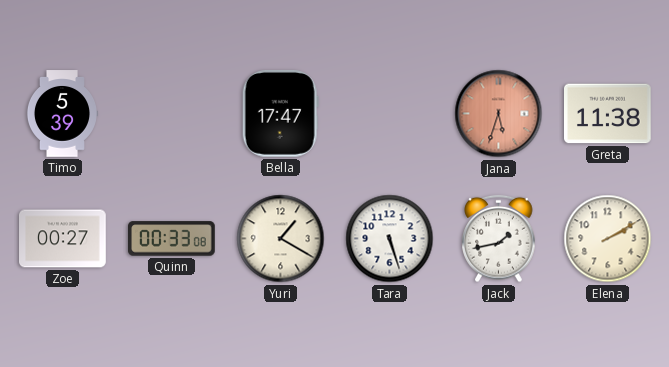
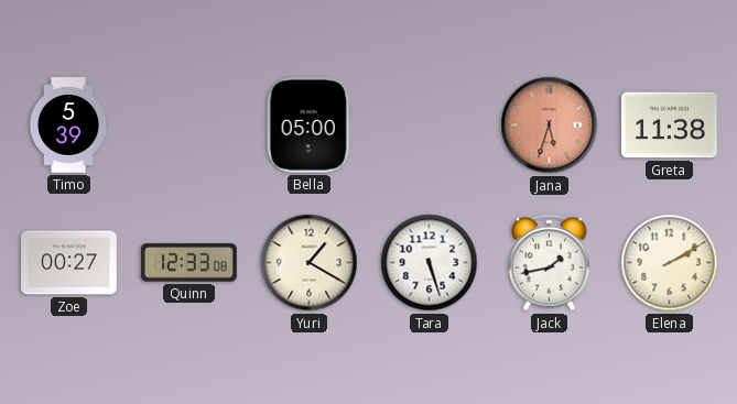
Bella: 17:47 -> 05:00 (308, 124)
Quinn: 00:33 -> 12:33 (189, 263)
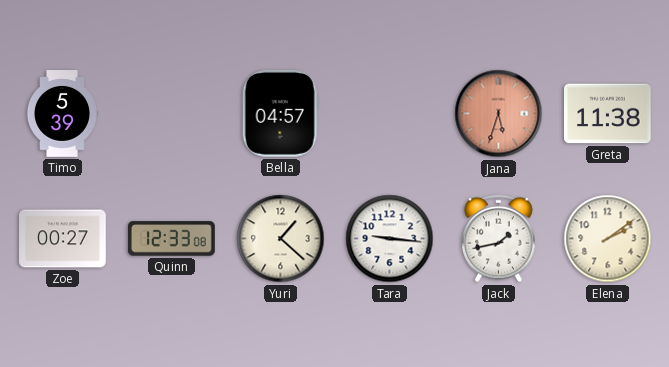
Bella: 05:00 -> 04:57 (280, 113)
Yuri: 1:20 -> 1:22 (281, 239)
Tara: 5:27 -> 9:16 (390, 239)
Elena: 2:10 -> 2:09 (608, 239)
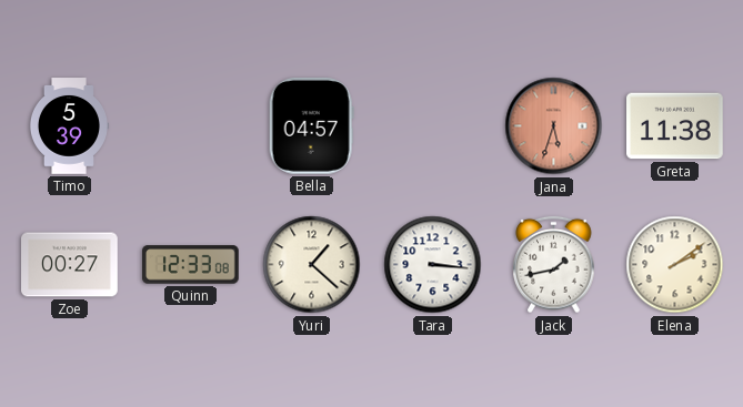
Tara: 9:16 -> 3:16 (433, 265)
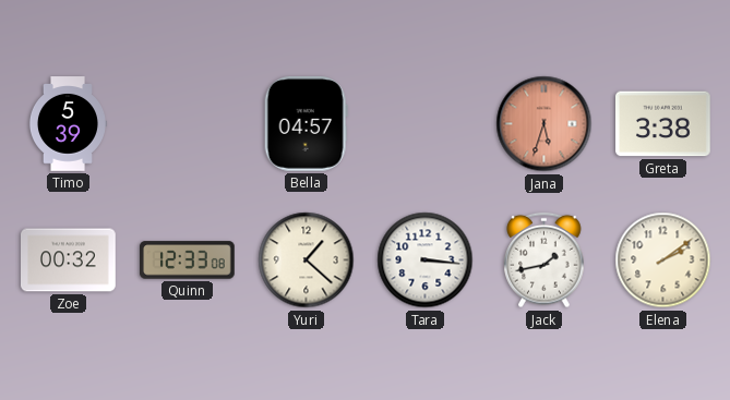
Greta: 11:38 -> 3:38 (663, 124)
Zoe: 00:27 -> 00:32 (69, 260)
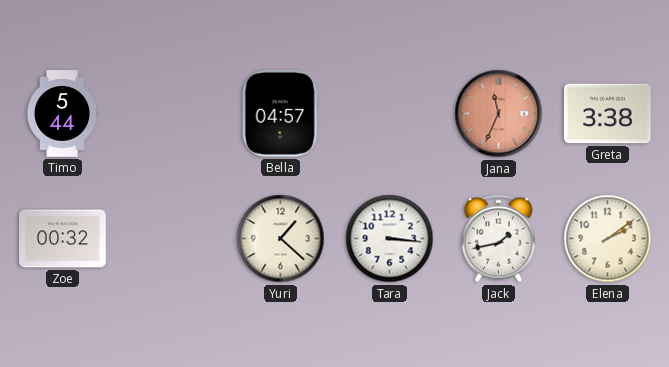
Timo: 5:39 -> 5:44 (61, 114)
Jana: 5:33 -> 11:34 (499, 114)
Quinn: 12:33 -> none (188, 260)
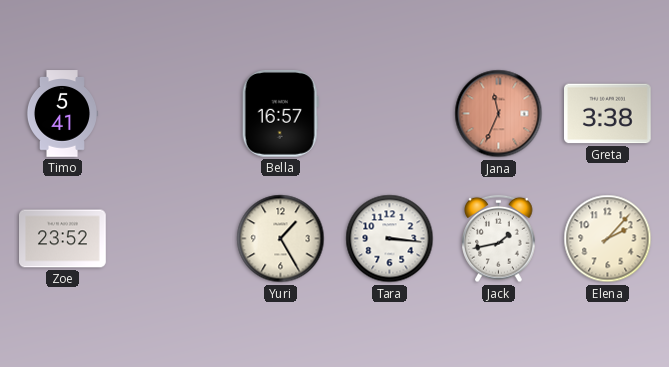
Timo: 5:44 -> 5:41 (61, 114)
Bella: 04:57 -> 16:57 (280, 113)
Zoe: 00:32 -> 23:52 (63, 239)
Yuri: 1:22 -> 1:25 (281, 239)
Elena: 2:09 -> 2:07 (608, 239)
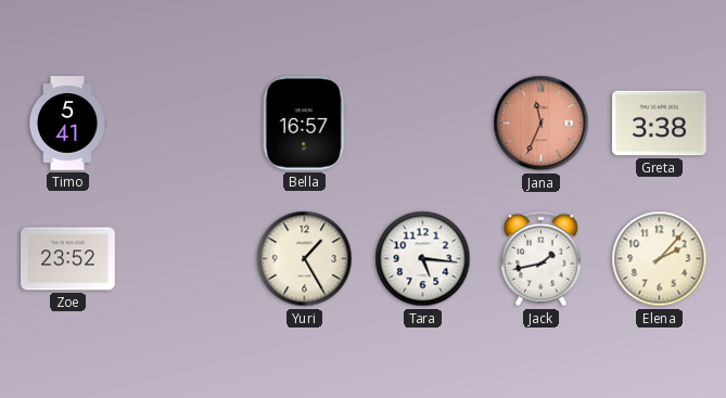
Tara: 3:16 -> 5:16 (423, 259)
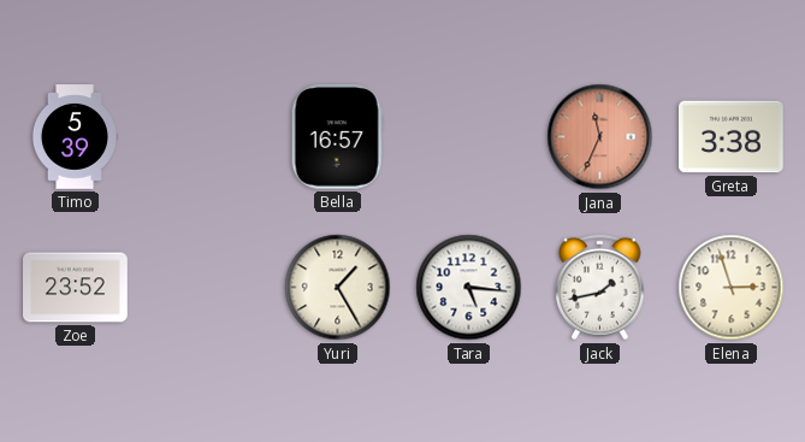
Timo: 5:41 -> 5:39 (73, 137)
Elena: 2:07 -> 2:57 (732, 288)
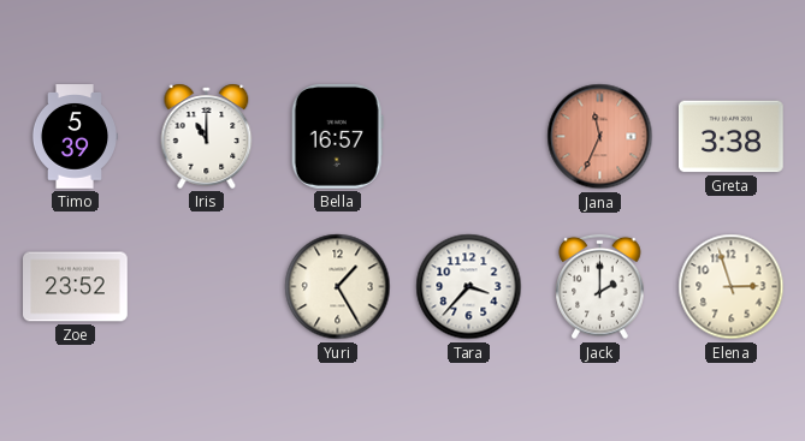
Iris: none -> 11:00 (207, 136)
Tara: 5:16 -> 3:37 (469, 287)
Jack: 1:43 -> 2:00 (600, 287)
